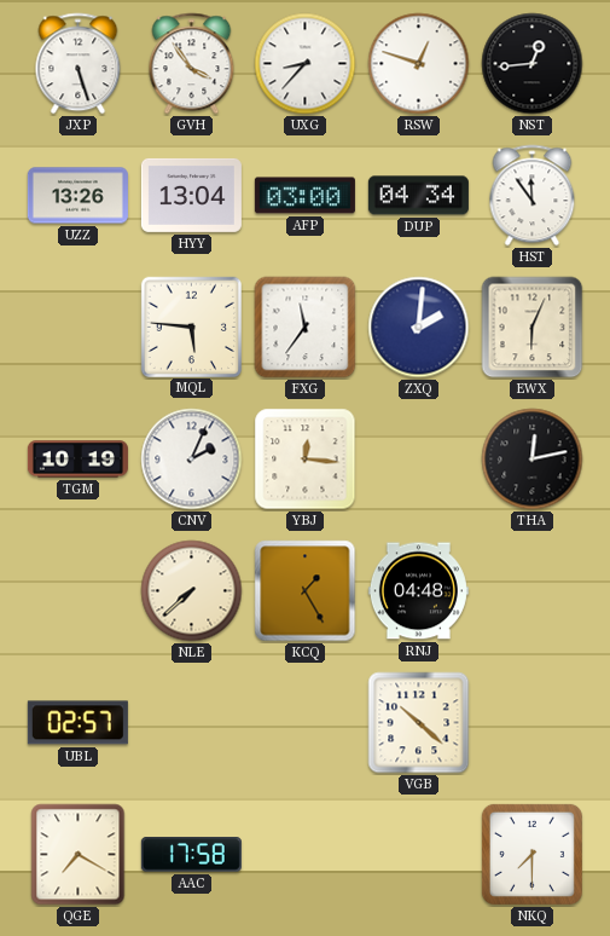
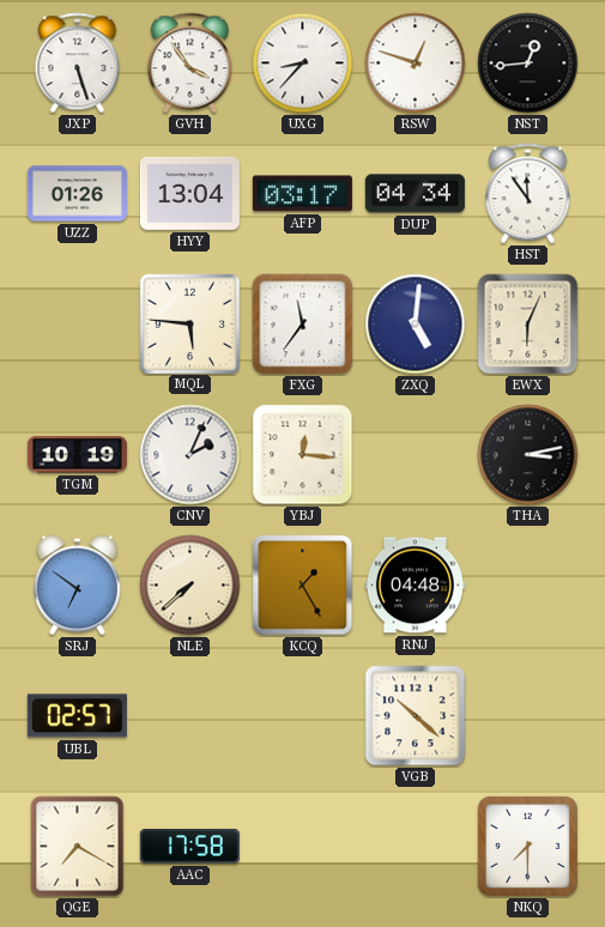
UZZ: 13:26 -> 01:26 (77, 194)
AFP: 03:00 -> 03:17 (302, 194)
ZXQ: 2:01 -> 5:01 (416, 325)
THA: 12:13 -> 3:13 (528, 455)
SRJ: none -> 6:51 (78, 586)
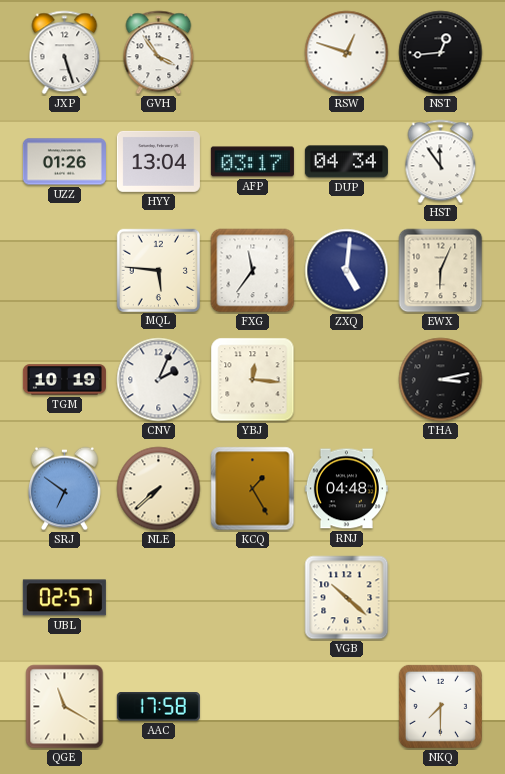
UXG: 8:37 -> none (303, 63)
QGE: 7:20 -> 11:20 (65, 707)
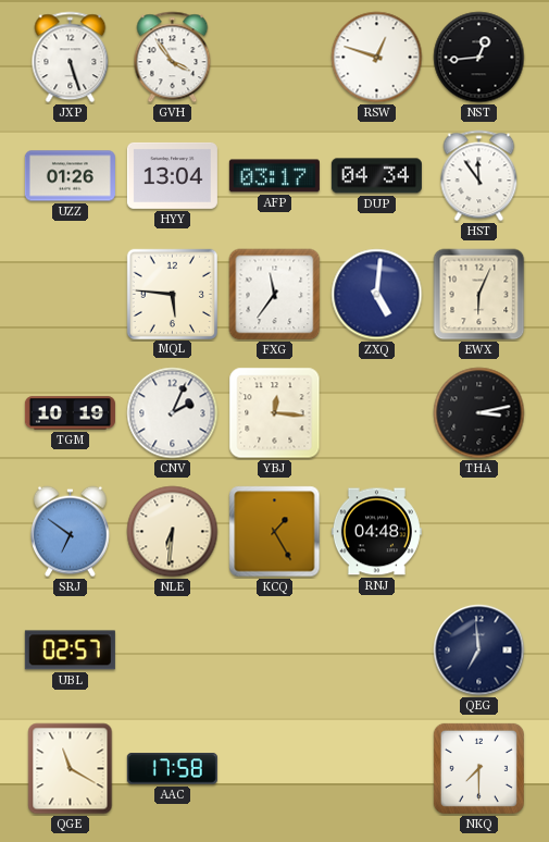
NLE: 7:38 -> 6:31 (173, 532)
VGB: 10:22 -> none (347, 598)
QEG: none -> 6:59 (479, 651)
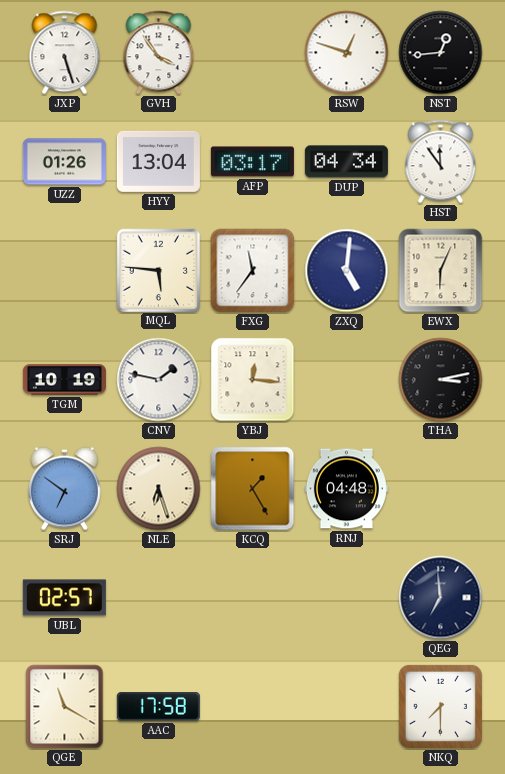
CNV: 2:04 -> 1:47 (159, 380)
NLE: 6:31 -> 6:27 (159, 489)
